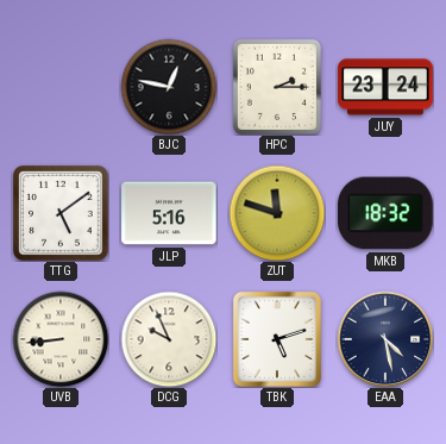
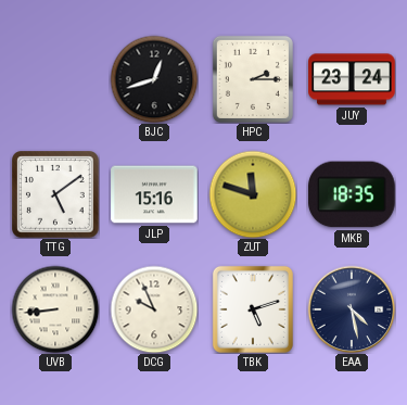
BJC: 12:47 -> 12:42 (154, 79)
JLP: 5:16 -> 15:16 (154, 194)
MKB: 18:32 -> 18:35 (352, 194)
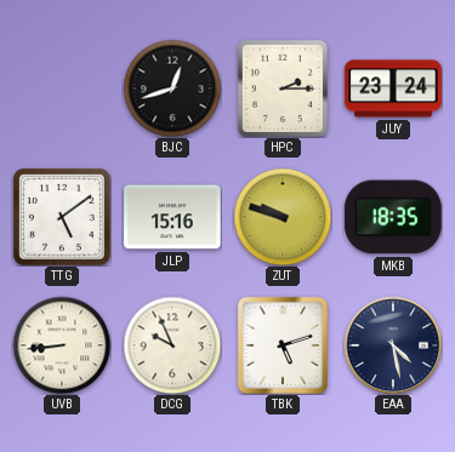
ZUT: 11:48 -> 9:48 (283, 217)
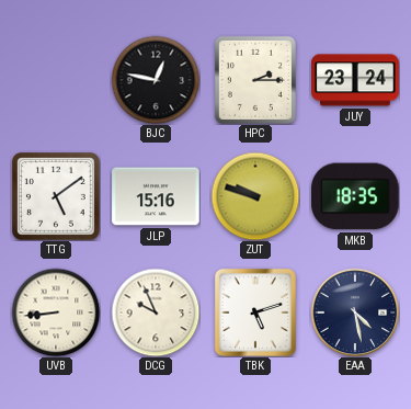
BJC: 12:42 -> 12:47 (156, 80)
